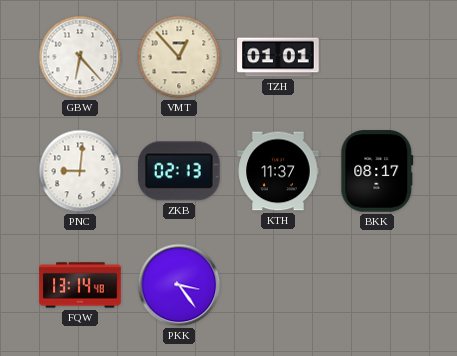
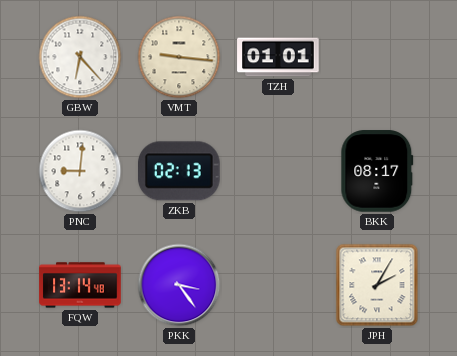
VMT: 12:53 -> 9:16 (179, 57)
KTH: 11:37 -> none (278, 171)
JPH: none -> 2:05 (377, 285)
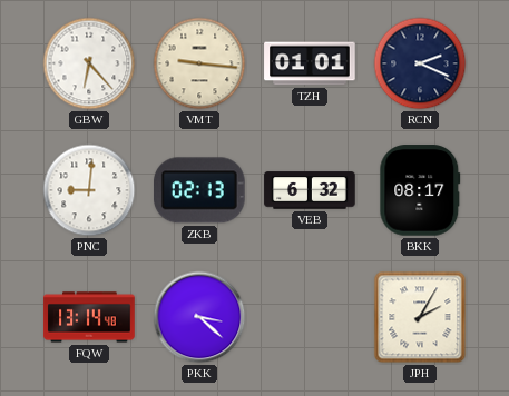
RCN: none -> 2:19 (420, 63)
VEB: none -> 6:32 (310, 190)
PKK: 3:24 -> 3:22 (199, 317)
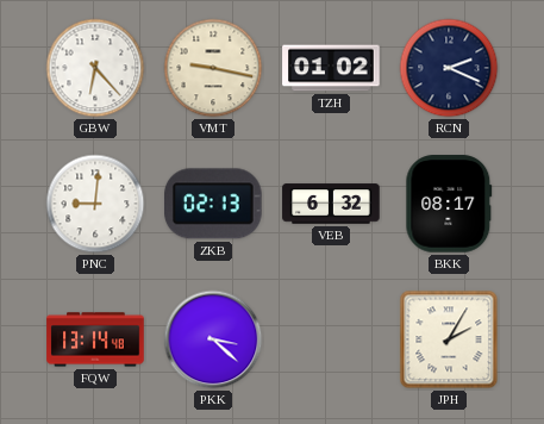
VMT: 9:16 -> 9:17 (213, 68)
TZH: 01:01 -> 01:02 (331, 68)
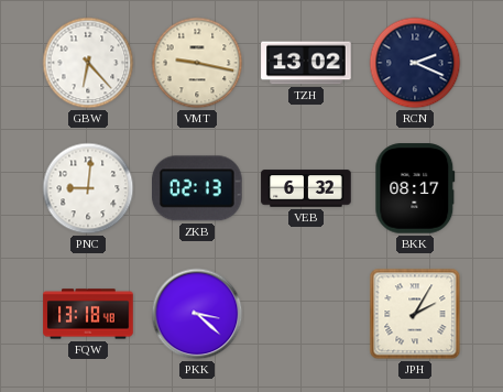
TZH: 01:02 -> 13:02 (306, 63)
FQW: 13:14 -> 13:18 (88, 314)
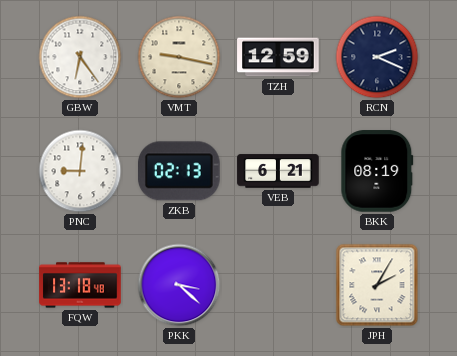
GBW: 6:23 -> 6:24 (80, 57)
TZH: 13:02 -> 12:59 (278, 57)
VEB: 6:32 -> 6:21 (278, 171)
BKK: 08:17 -> 08:19 (377, 171)
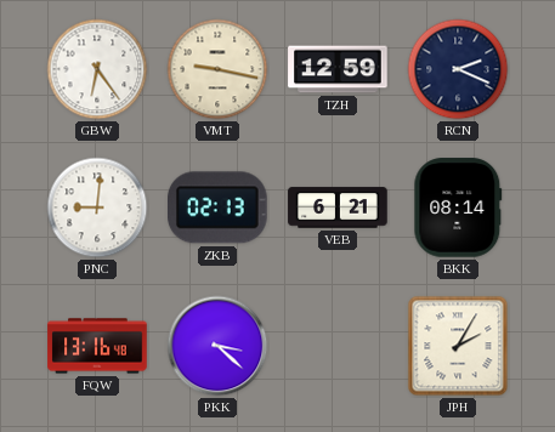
BKK: 08:19 -> 08:14 (458, 208)
FQW: 13:18 -> 13:16 (97, 346)
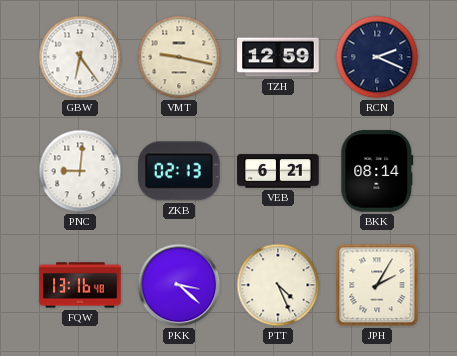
PTT: none -> 4:26 (278, 285)
